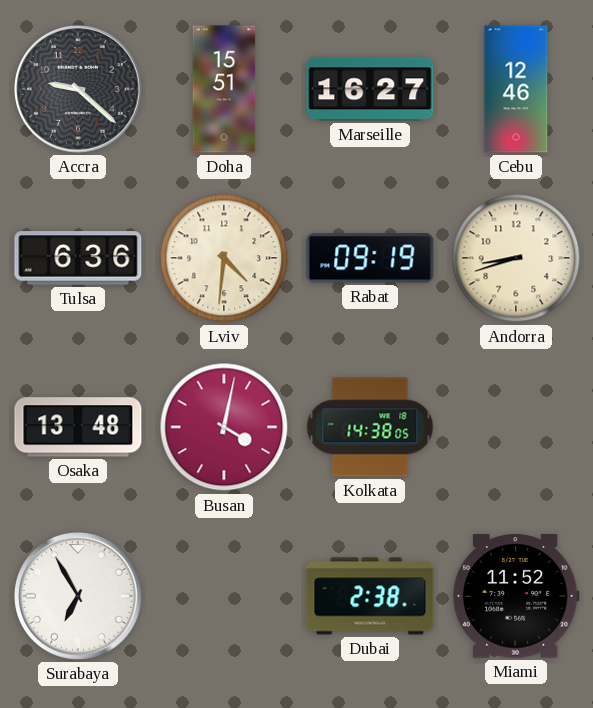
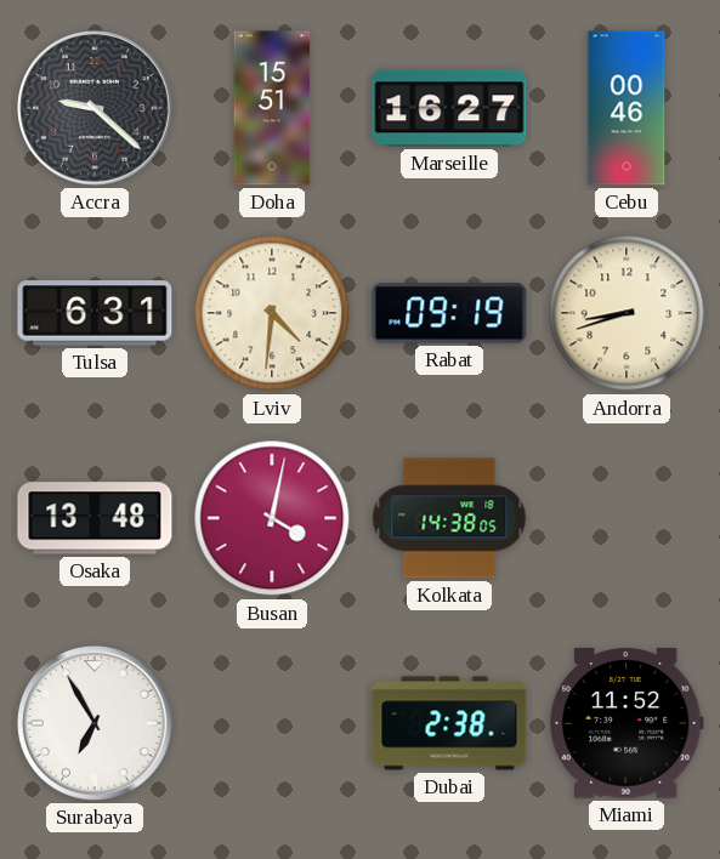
Cebu: 12:46 -> 00:46 (627, 108)
Tulsa: 6:36 -> 6:31 (95, 313)
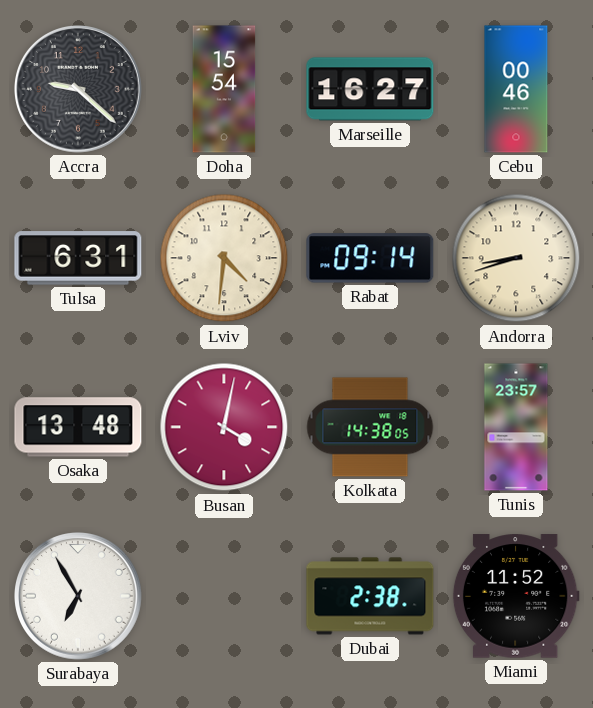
Doha: 15:51 -> 15:54 (224, 89)
Rabat: 09:19 -> 09:14 (370, 258)
Tunis: none -> 23:57 (516, 427)
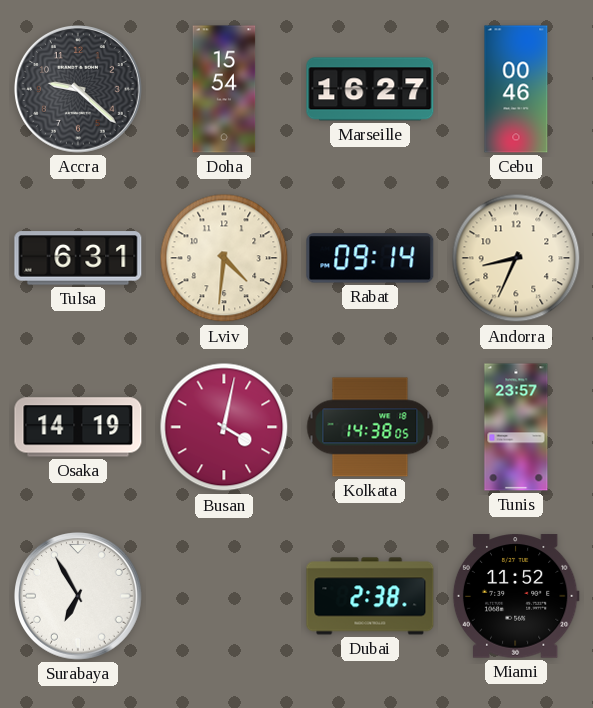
Andorra: 8:42 -> 8:34 (516, 258)
Osaka: 13:48 -> 14:19 (78, 427)
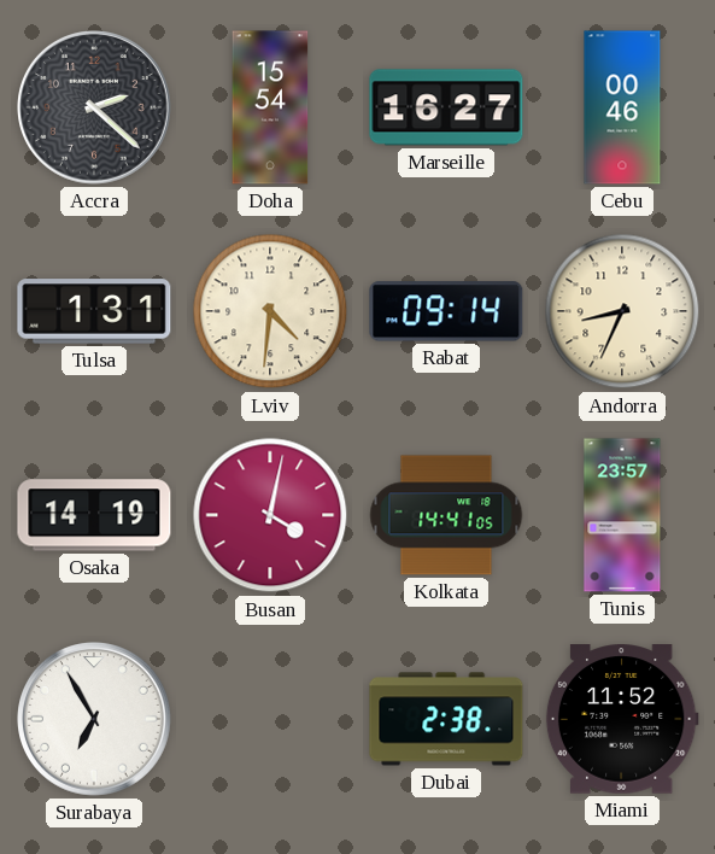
Accra: 9:22 -> 2:22 (95, 109)
Tulsa: 6:31 -> 1:31 (94, 311)
Kolkata: 14:38 -> 14:41 (446, 515)
